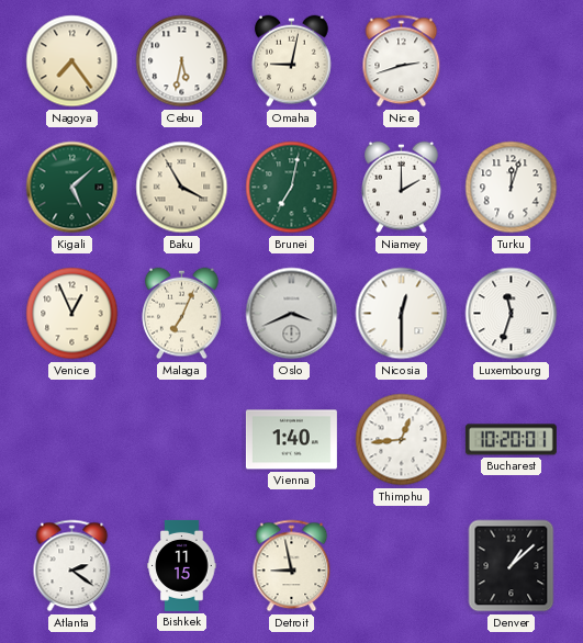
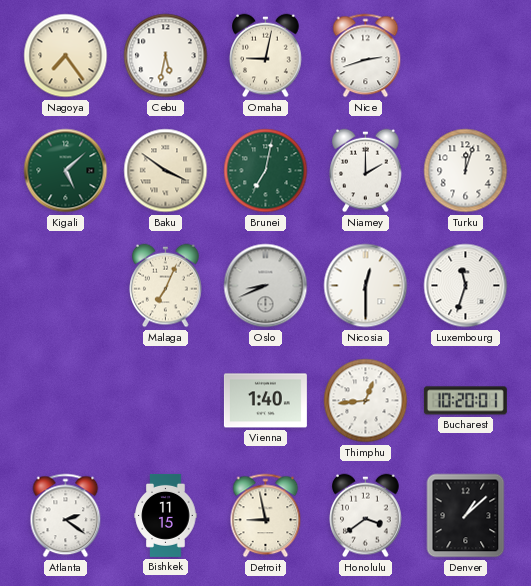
Baku: 3:55 -> 3:51 (166, 171)
Venice: 12:56 -> none (72, 314)
Oslo: 3:41 -> 8:41 (266, 286)
Honolulu: none -> 3:39 (366, 516)
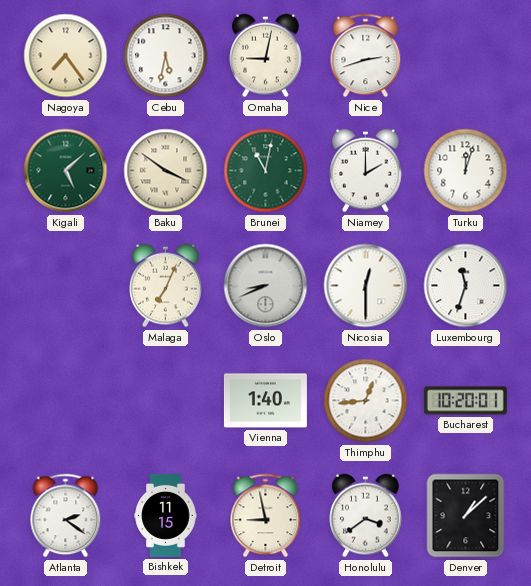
Brunei: 7:02 -> 11:02 (266, 171)
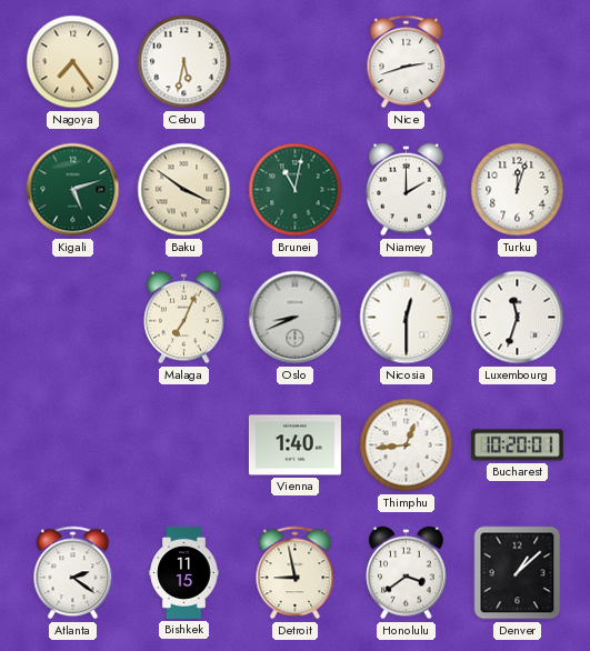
Omaha: 9:02 -> none (266, 56)
Kigali: 5:08 -> 5:12 (73, 190)
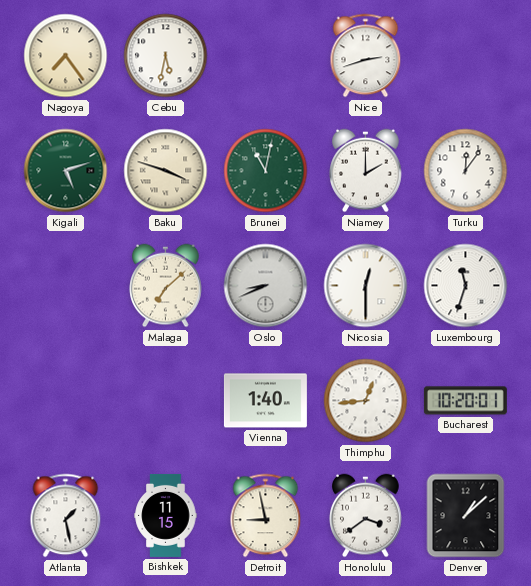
Baku: 3:51 -> 3:48 (166, 171)
Turku: 12:03 -> 12:06 (466, 171)
Malaga: 7:04 -> 7:08 (166, 286)
Atlanta: 2:21 -> 1:28 (66, 516)
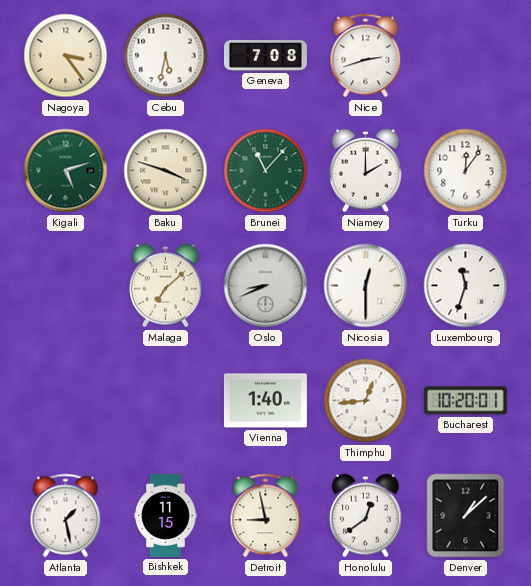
Nagoya: 7:24 -> 3:24 (66, 56)
Geneva: none -> 7:08 (265, 56)
Brunei: 11:02 -> 11:07 (266, 171)
Honolulu: 3:39 -> 12:39 (366, 516)
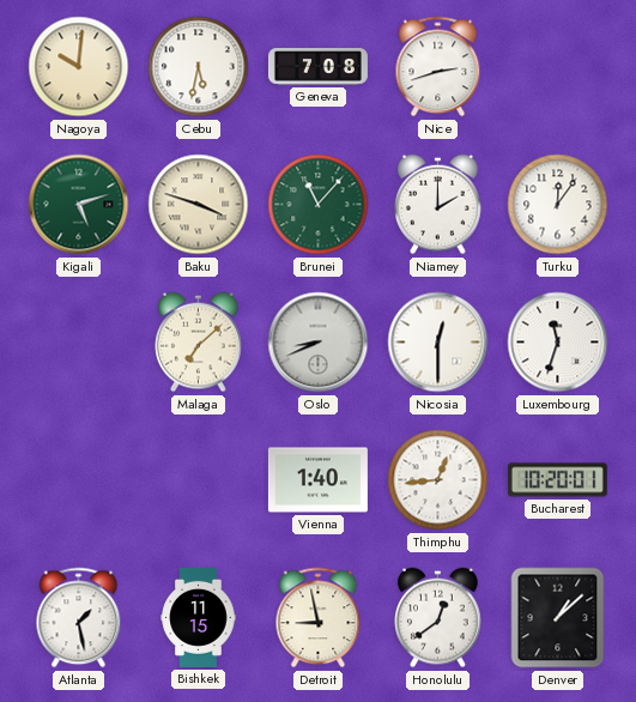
Nagoya: 3:24 -> 10:01 (79, 67)
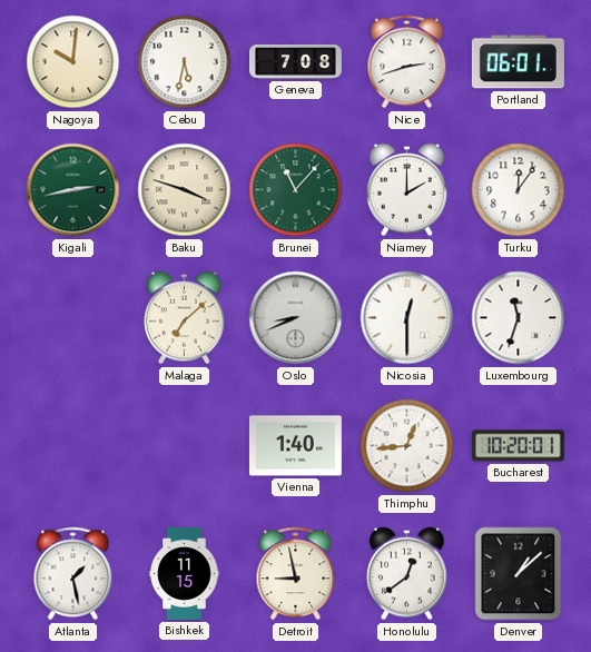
Portland: none -> 06:01 (518, 62)
Kigali: 5:12 -> 2:43 (73, 190)
